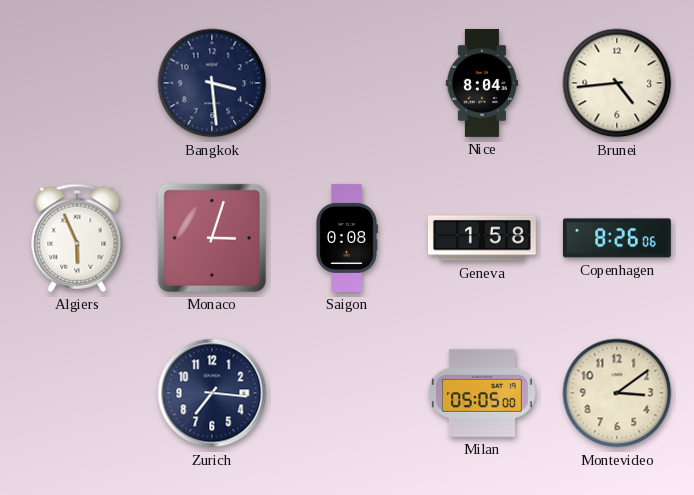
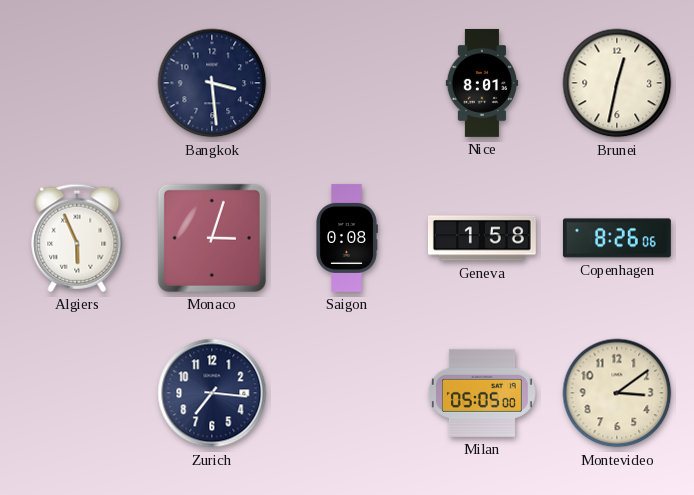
Nice: 8:04 -> 8:01 (482, 83)
Brunei: 4:44 -> 12:32 (617, 83)
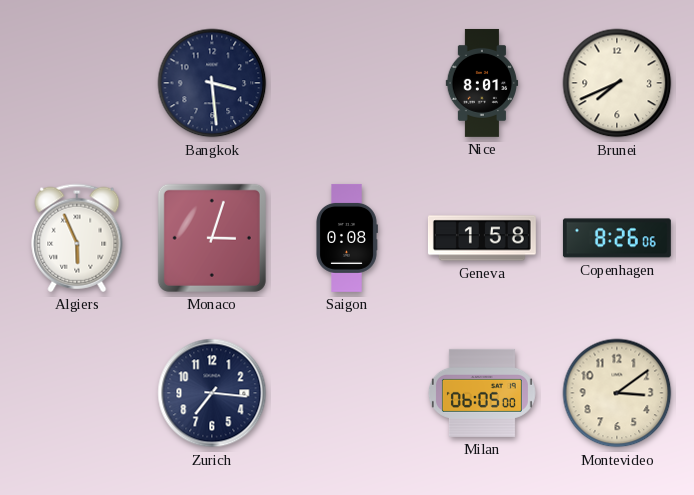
Brunei: 12:32 -> 7:41 (617, 83)
Milan: 05:05 -> 06:05 (482, 393)
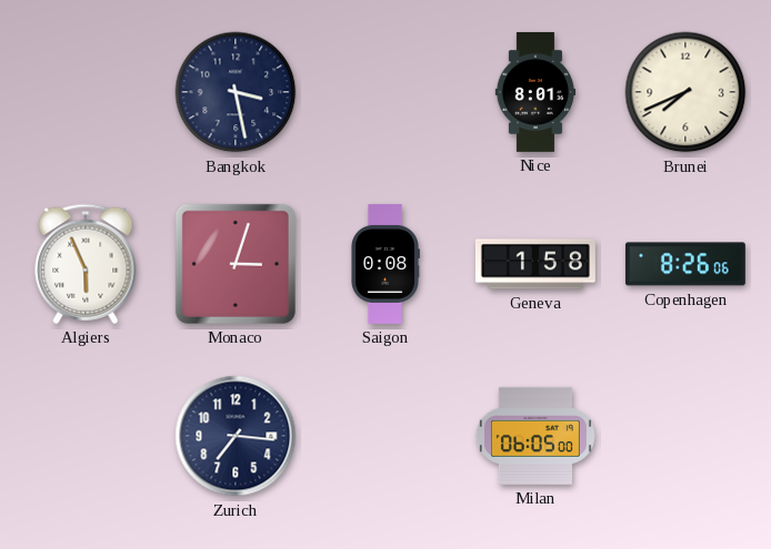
Bangkok: 3:29 -> 3:28 (236, 92)
Montevideo: 3:09 -> none (617, 393)
